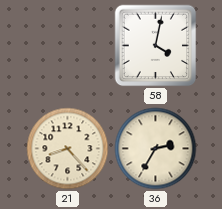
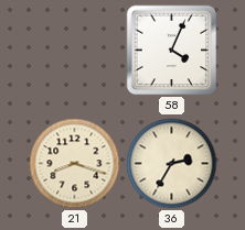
58: 4:02 -> 4:04 (172, 51)
21: 8:23 -> 8:18 (75, 164)
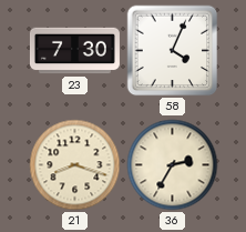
23: none -> 7:30 (74, 51)
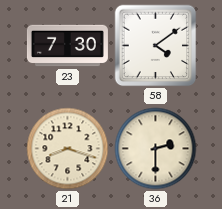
58: 4:04 -> 4:09 (156, 46)
36: 2:35 -> 2:30 (156, 149)
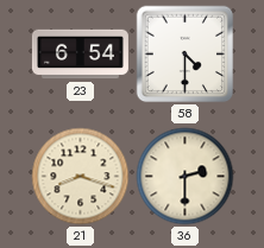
23: 7:30 -> 6:54 (80, 55)
58: 4:09 -> 4:30 (186, 55)
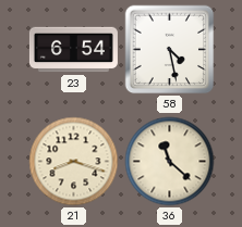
58: 4:30 -> 4:28 (170, 50)
36: 2:30 -> 11:22 (170, 162)
